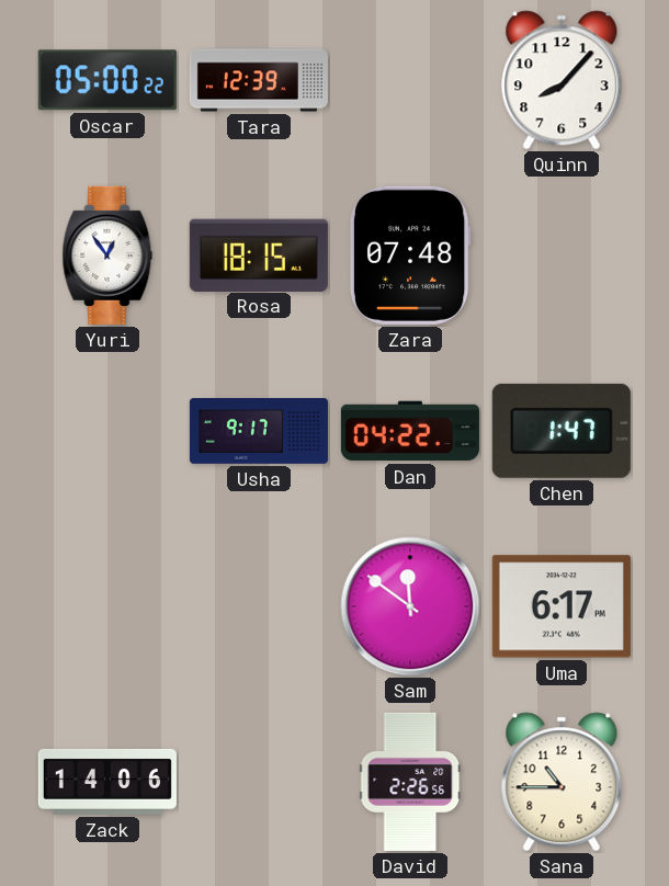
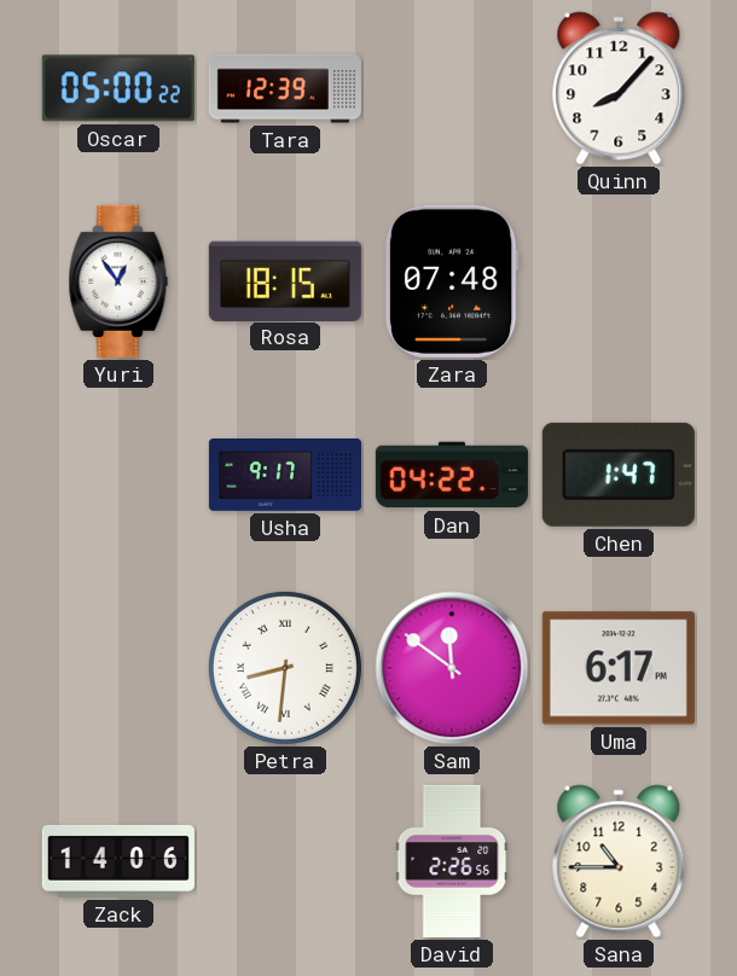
Petra: none -> 8:31 (285, 668)
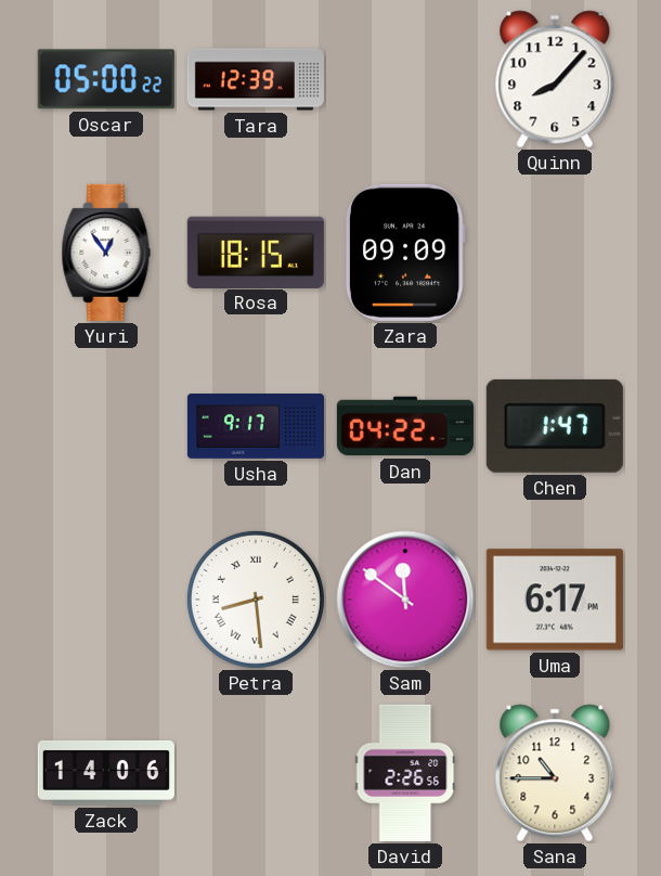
Zara: 07:48 -> 09:09 (405, 253)
Petra: 8:31 -> 8:29 (256, 600)
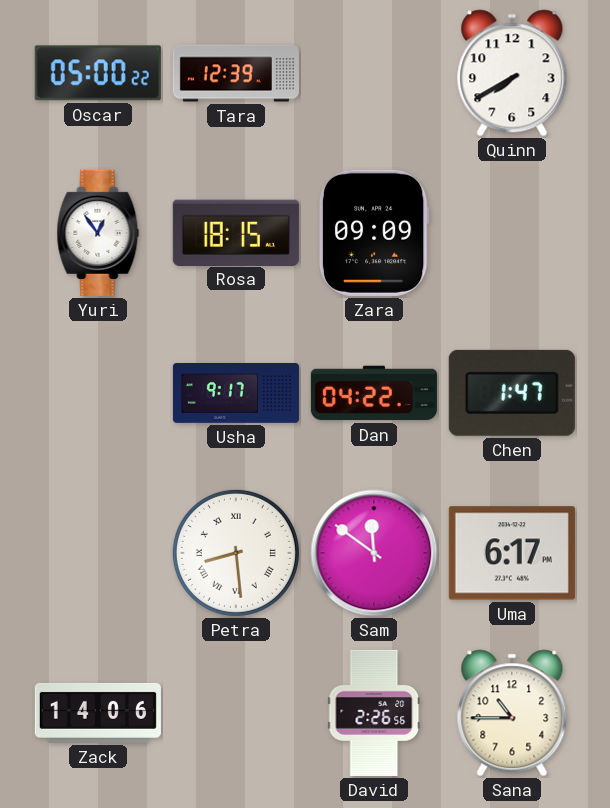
Quinn: 8:07 -> 7:40 (512, 73)
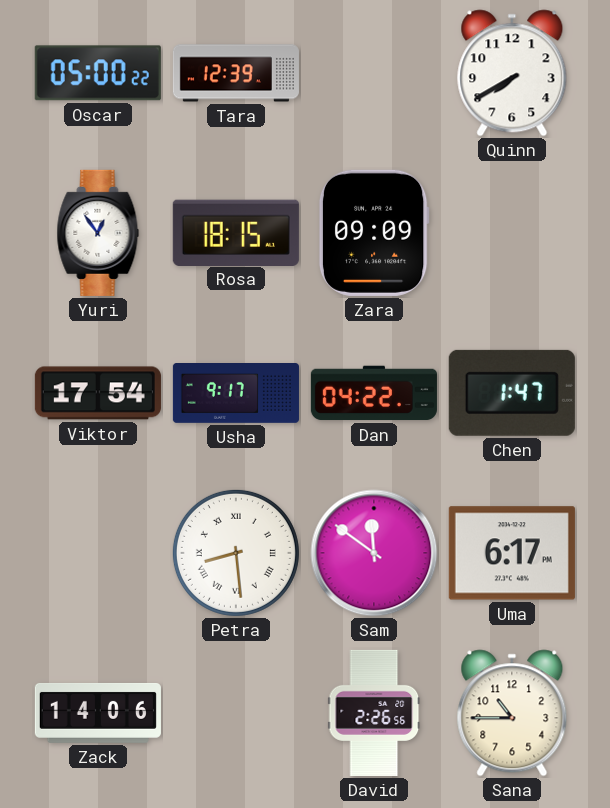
Viktor: none -> 17:54 (98, 393)
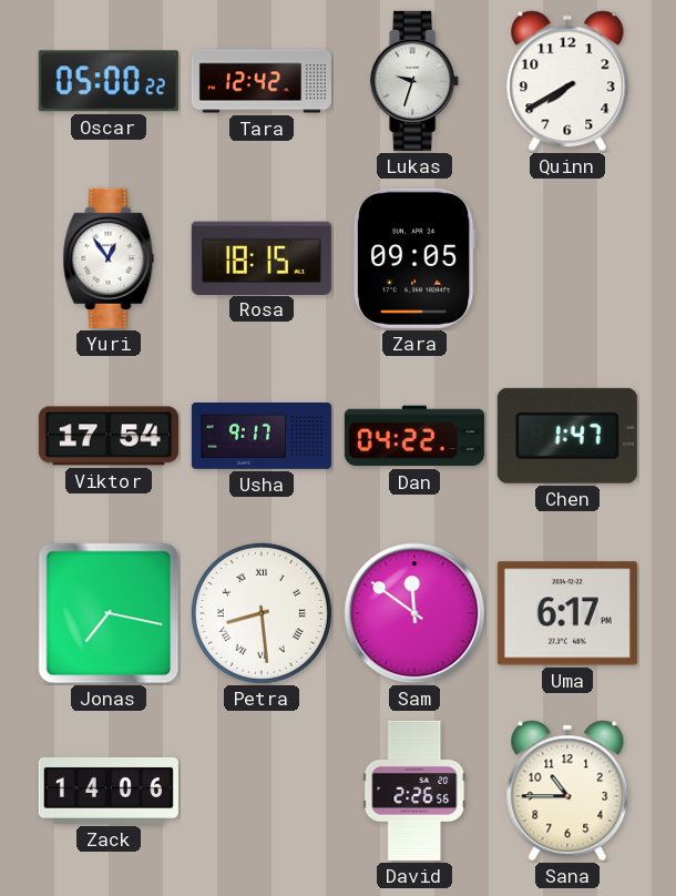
Tara: 12:39 -> 12:42 (262, 81)
Lukas: none -> 9:33 (416, 81)
Zara: 09:09 -> 09:05 (414, 258)
Jonas: none -> 7:17 (109, 613)
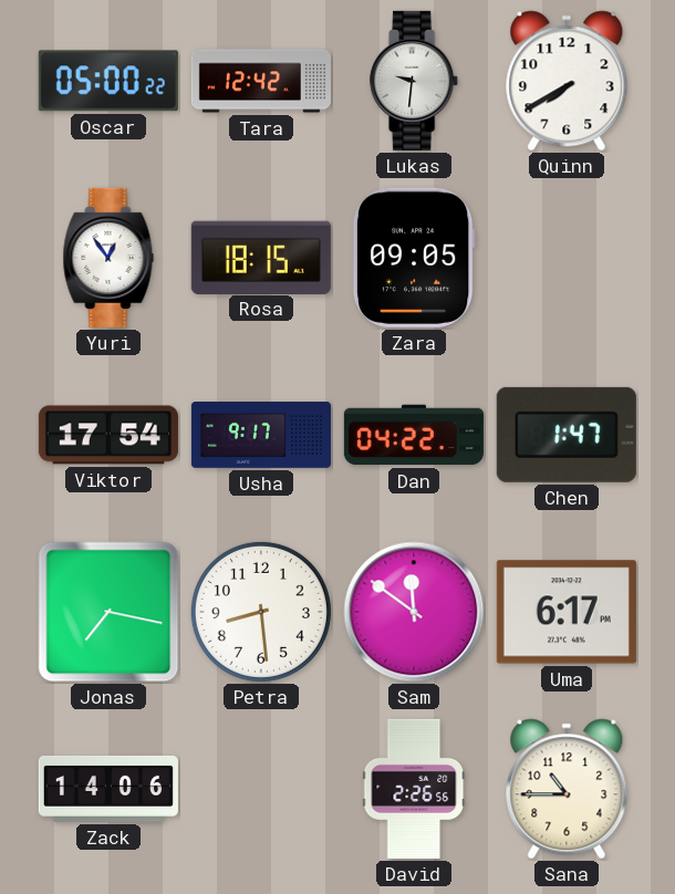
Lukas: 9:33 -> 9:31 (415, 81)
Petra numerals: Roman -> Arabic (261, 612)
